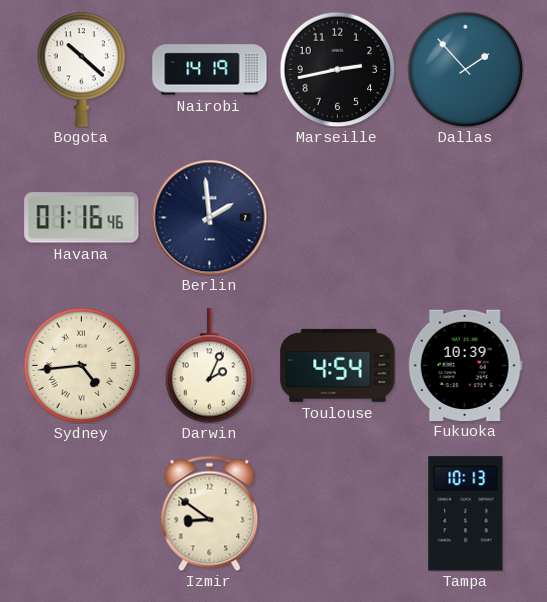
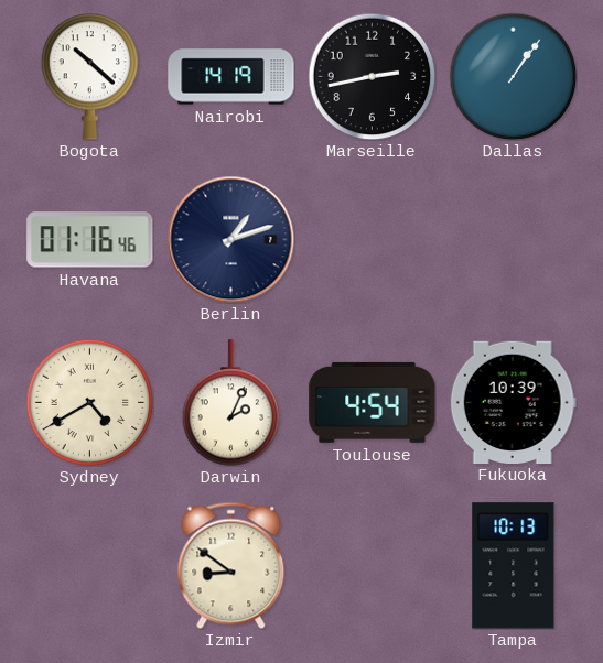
Dallas: 1:53 -> 1:06 (513, 76)
Berlin: 1:59 -> 1:12 (230, 239)
Sydney: 4:44 -> 4:40 (89, 402)
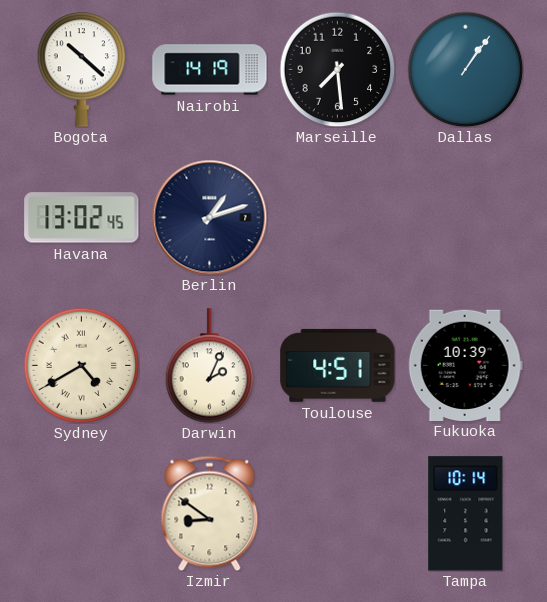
Marseille: 2:43 -> 7:29 (337, 69)
Havana: 01:16 -> 13:02 (82, 218)
Toulouse: 4:54 -> 4:51 (338, 365)
Tampa: 10:13 -> 10:14 (466, 514)
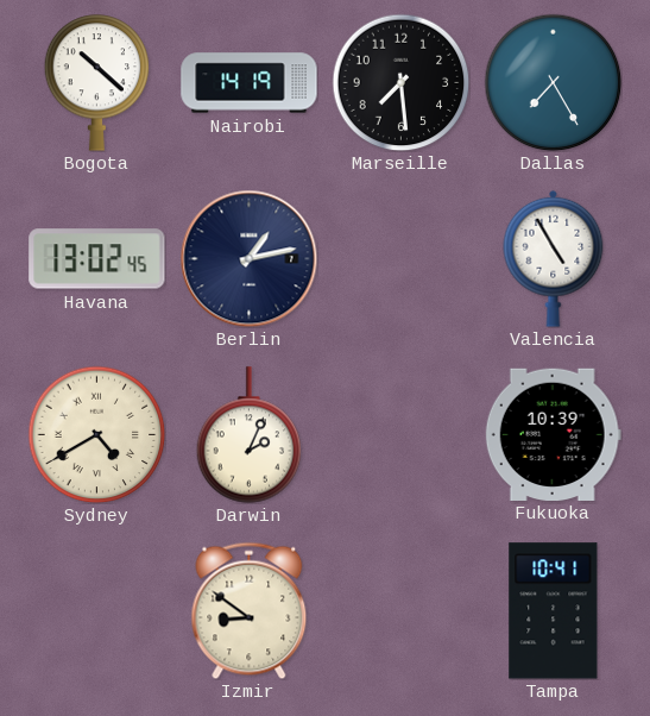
Dallas: 1:06 -> 7:25 (553, 82)
Berlin: 1:12 -> 1:13 (248, 258)
Valencia: none -> 4:55 (554, 258)
Toulouse: 4:51 -> none (338, 365)
Tampa: 10:14 -> 10:41 (554, 611)
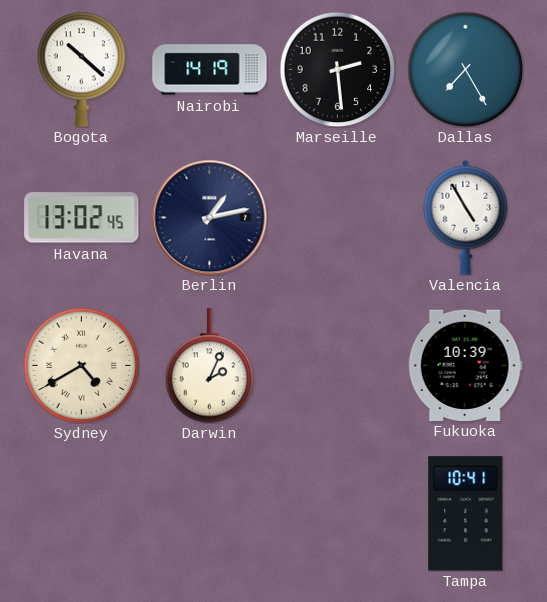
Marseille: 7:29 -> 2:29 (337, 69)
Izmir: 8:51 -> none (250, 610)
